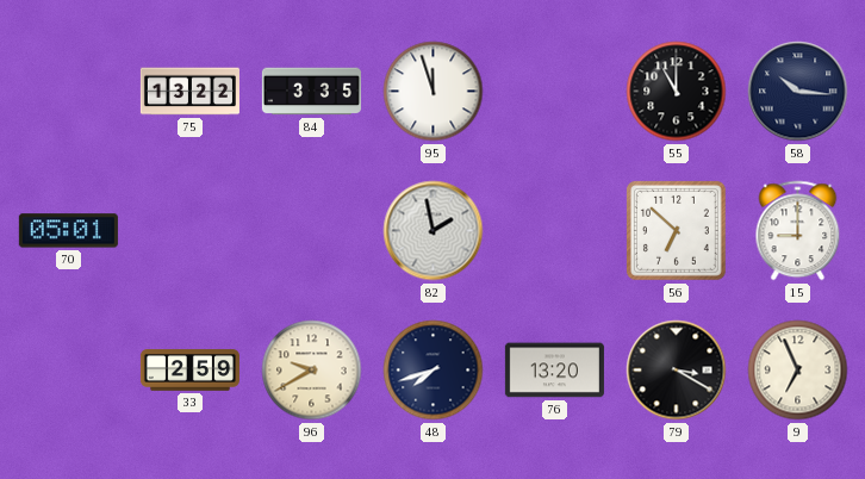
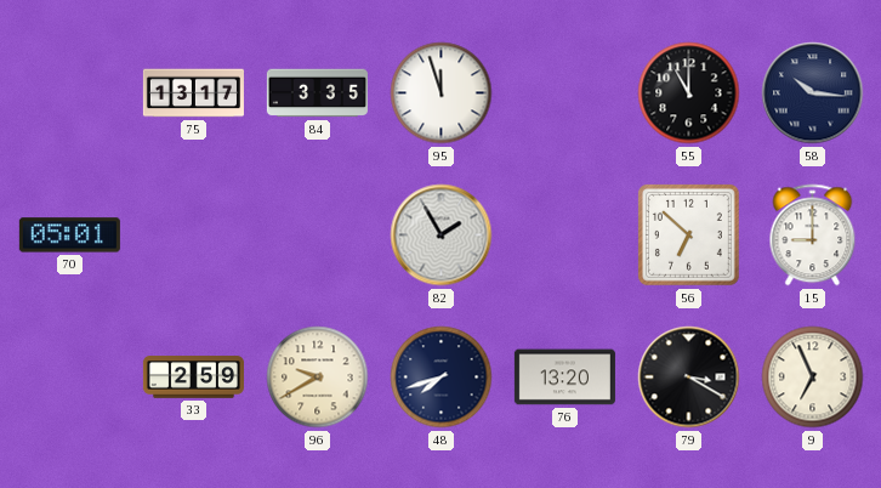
75: 13:22 -> 13:17 (193, 93)
82: 1:58 -> 1:55 (442, 236)
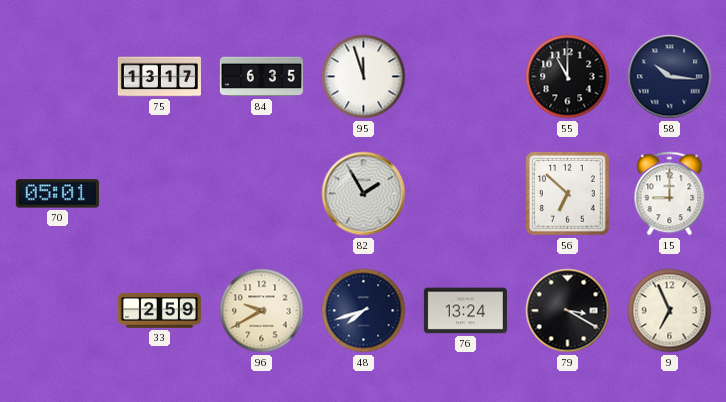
84: 3:35 -> 6:35 (261, 77)
76: 13:20 -> 13:24 (465, 311)
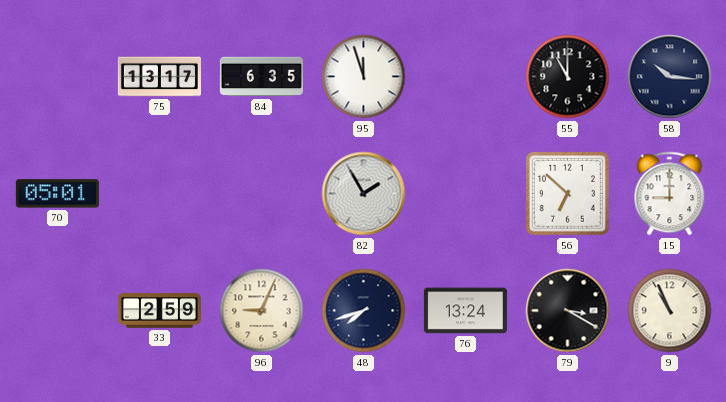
96: 9:40 -> 9:04 (262, 311)
9: 6:56 -> 10:56 (670, 311)
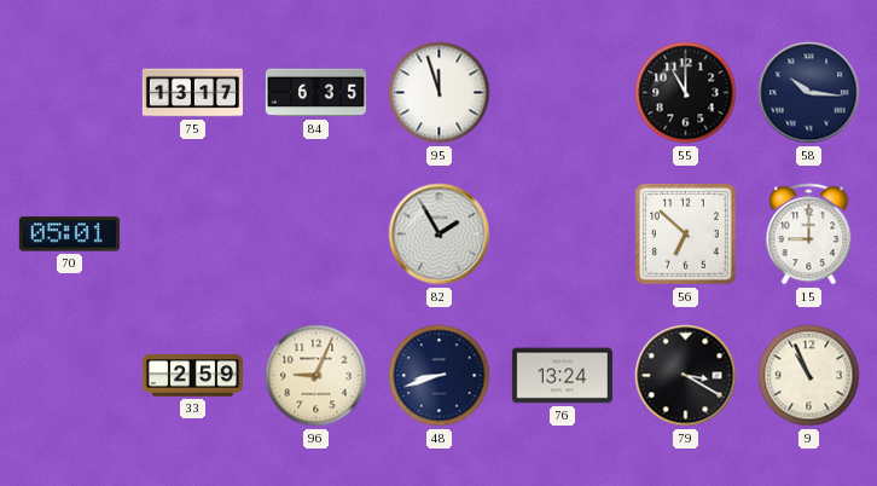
48: 7:42 -> 8:42 (440, 376)
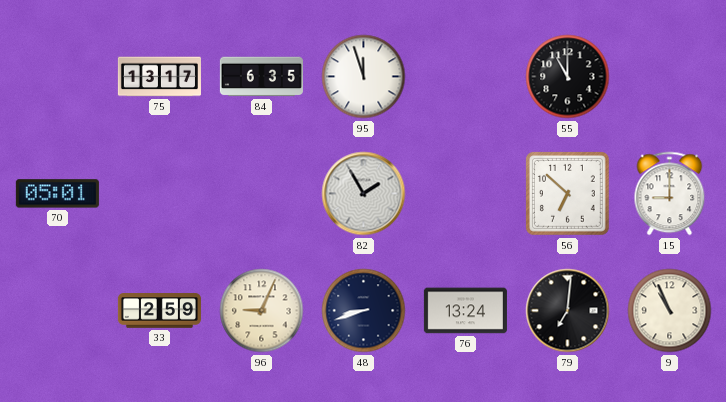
58: 10:16 -> none (809, 93)
79: 3:20 -> 7:01 (568, 311)
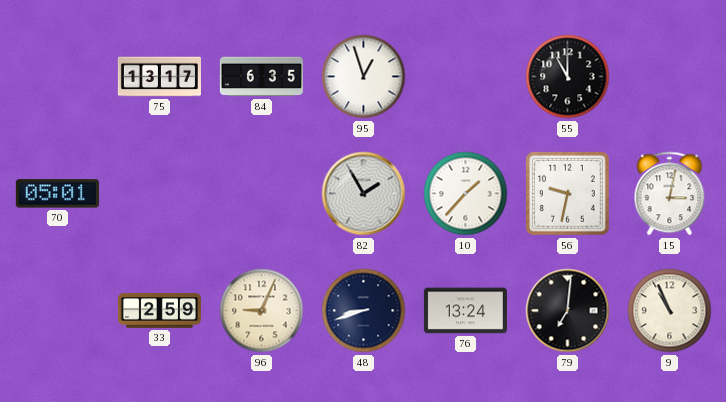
95: 11:57 -> 12:57 (364, 77)
10: none -> 1:37 (466, 194)
56: 6:52 -> 9:32 (567, 193)
15: 9:00 -> 3:02 (670, 194)
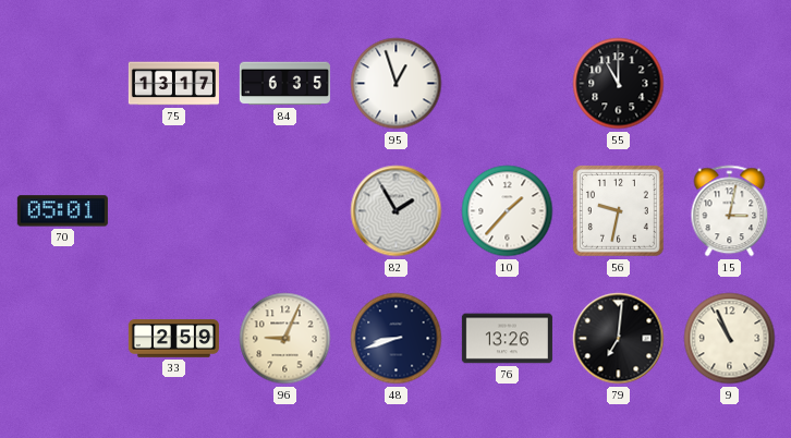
76: 13:24 -> 13:26 (507, 339)
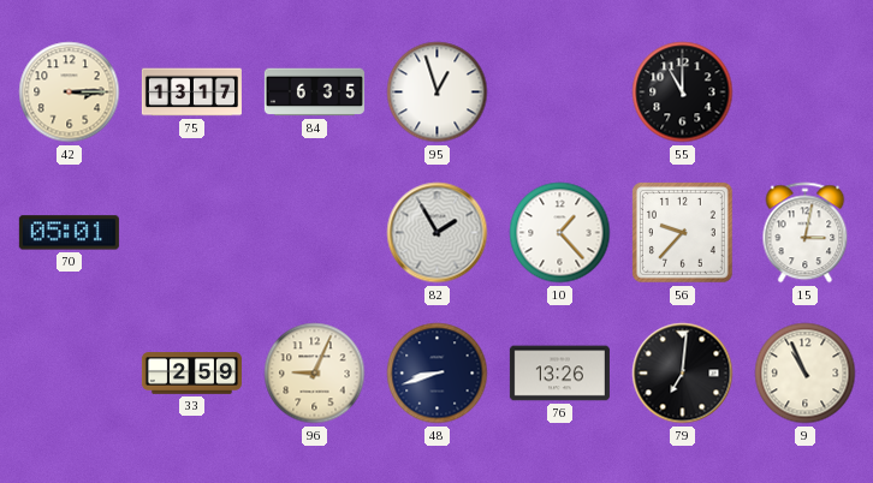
42: none -> 3:15 (70, 93)
10: 1:37 -> 1:23 (560, 233)
56: 9:32 -> 9:37 (682, 232)
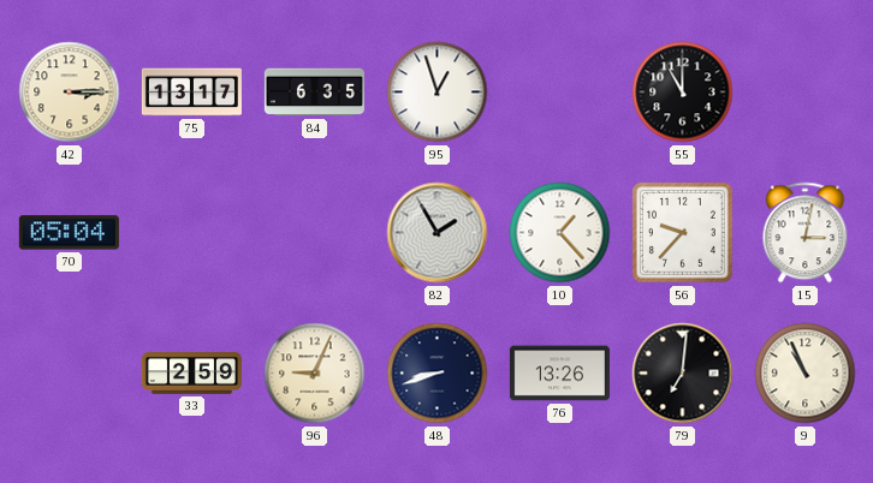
70: 05:01 -> 05:04 (69, 233)
